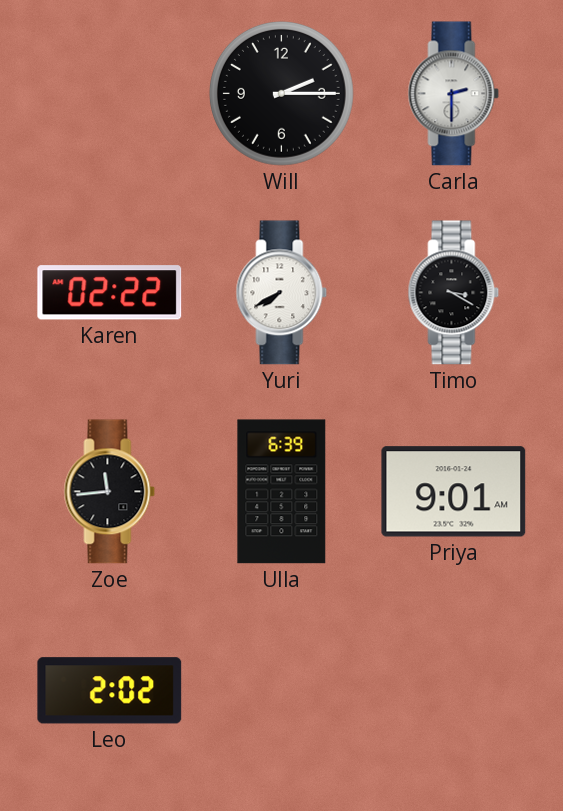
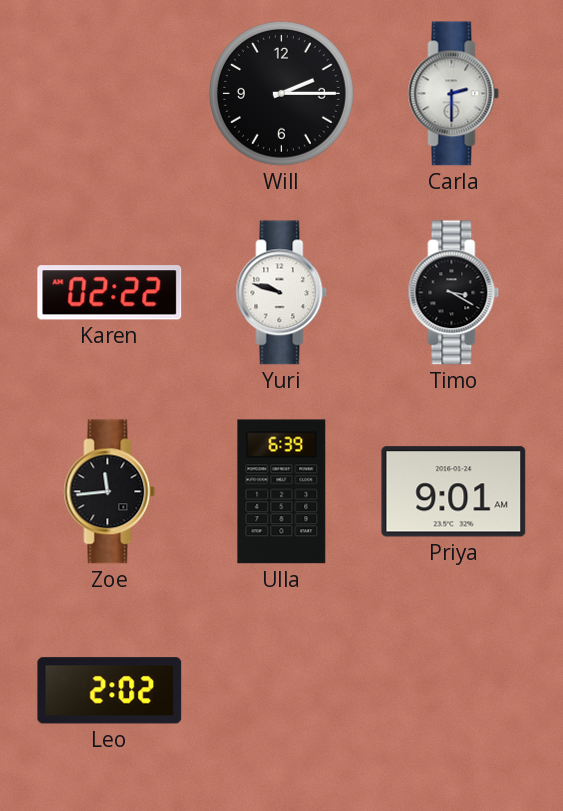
Yuri: 7:40 -> 9:48 (282, 293)
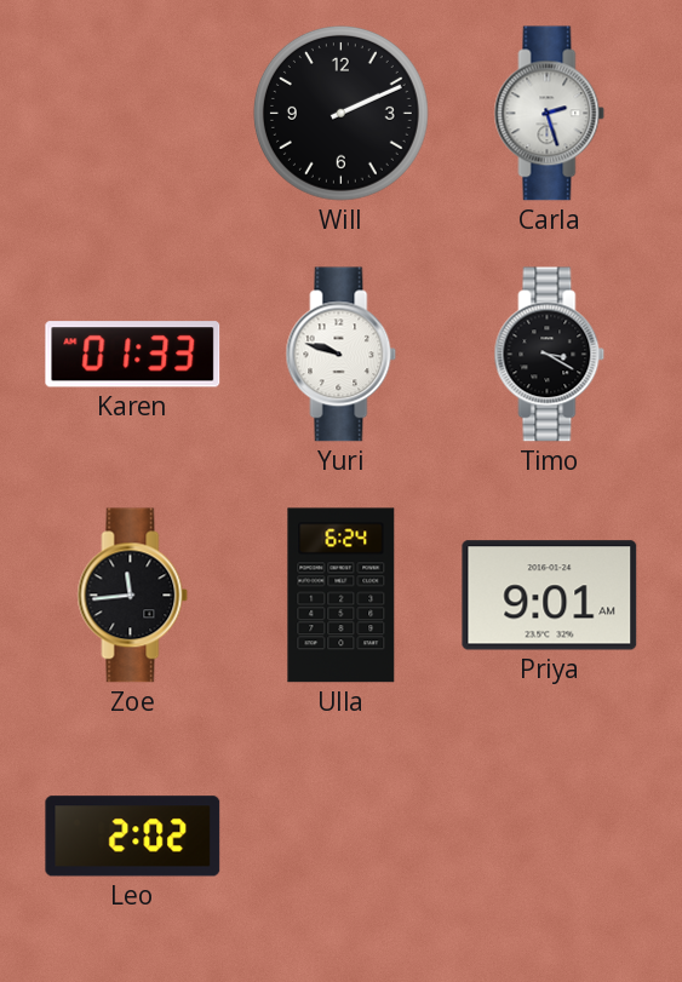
Will: 2:15 -> 2:11 (340, 113)
Carla: 2:30 -> 2:27 (550, 114)
Karen: 02:22 -> 01:33 (133, 355)
Ulla: 6:39 -> 6:24 (342, 596)
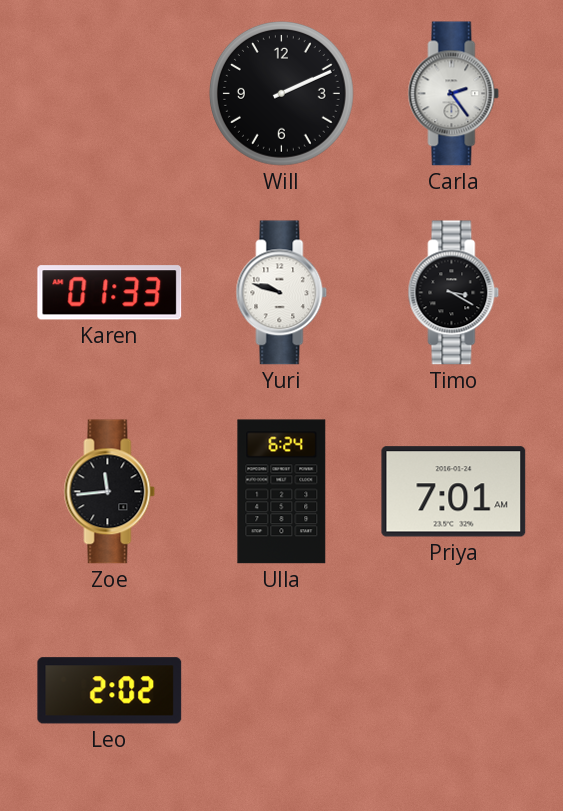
Carla: 2:27 -> 2:24 (454, 94)
Priya: 9:01 -> 7:01 (454, 492)
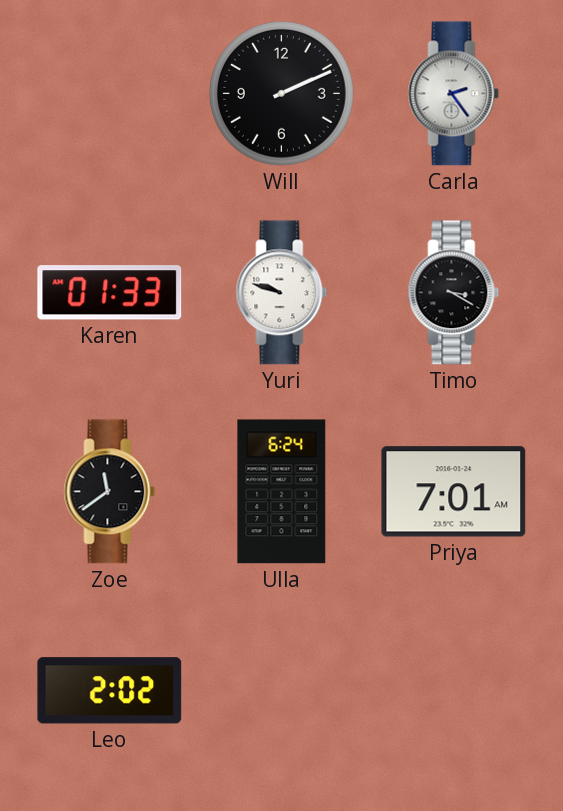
Zoe: 11:44 -> 11:39 (110, 492)
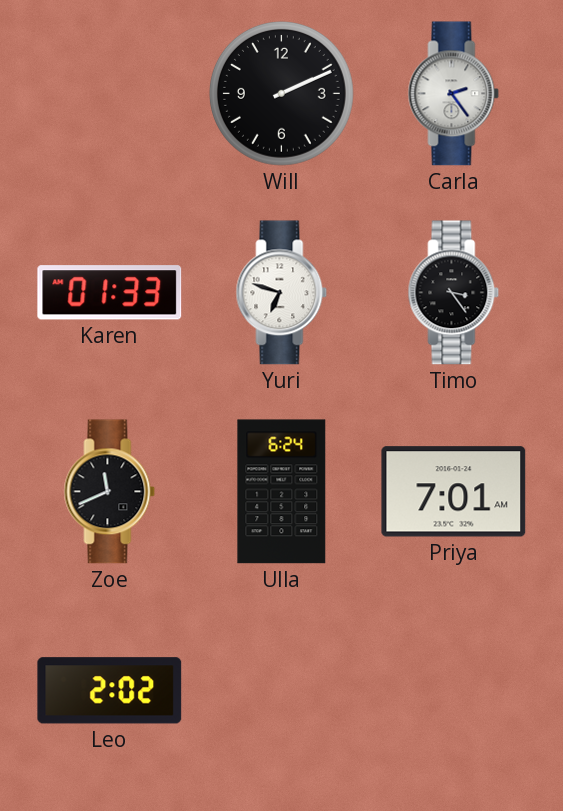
Yuri: 9:48 -> 6:48 (282, 293)
Timo: 3:20 -> 3:24 (454, 293)
Zoe: 11:39 -> 11:41 (110, 492)
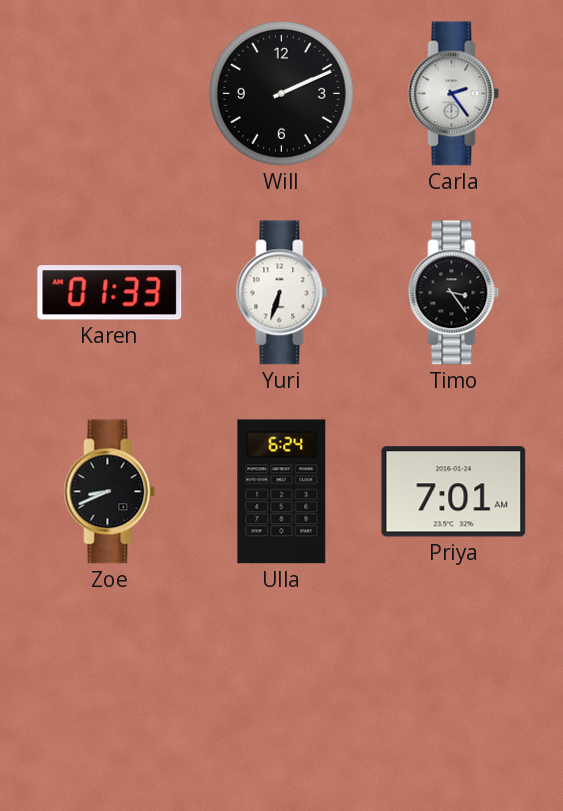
Yuri: 6:48 -> 6:33 (282, 293)
Zoe: 11:41 -> 8:41 (110, 492)
Leo: 2:02 -> none (110, 691)
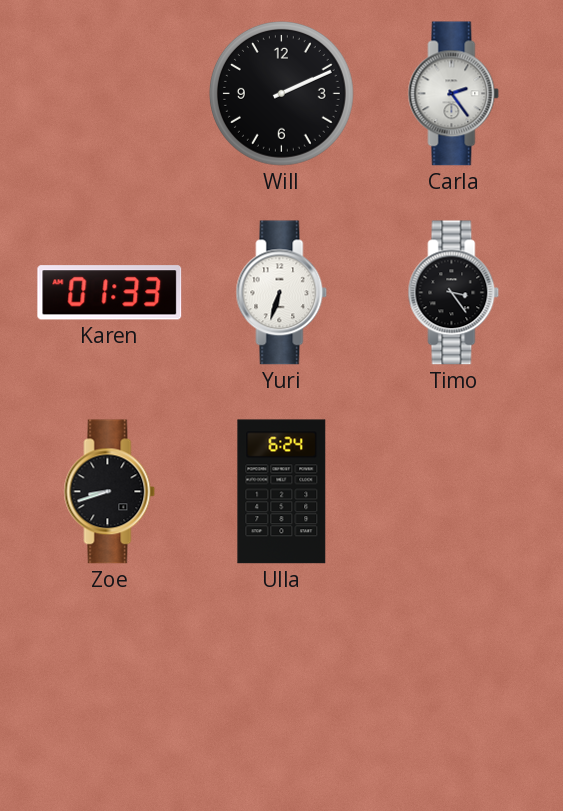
Zoe: 8:41 -> 8:42 (110, 492)
Priya: 7:01 -> none (454, 492)
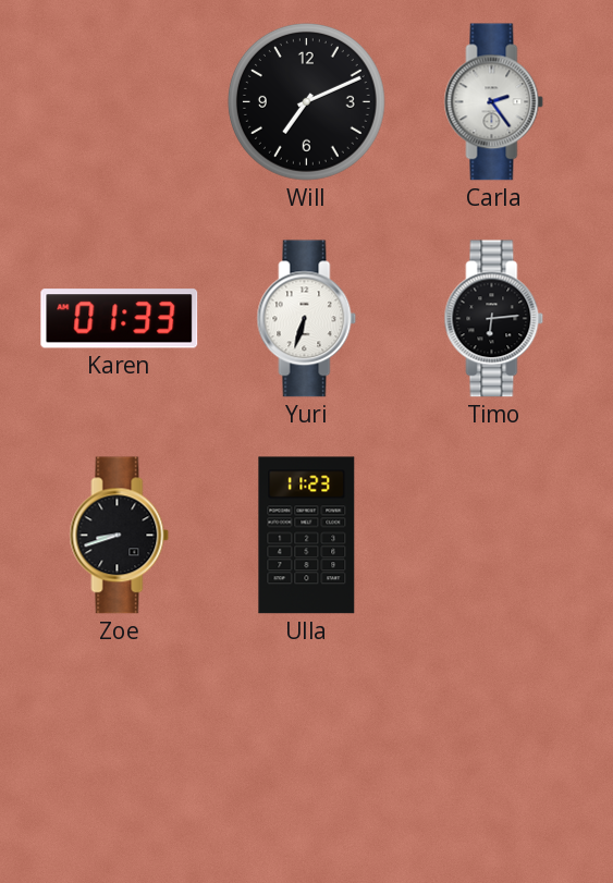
Will: 2:11 -> 7:11 (306, 101)
Timo: 3:24 -> 6:14 (494, 319)
Ulla: 6:24 -> 11:23 (307, 536)
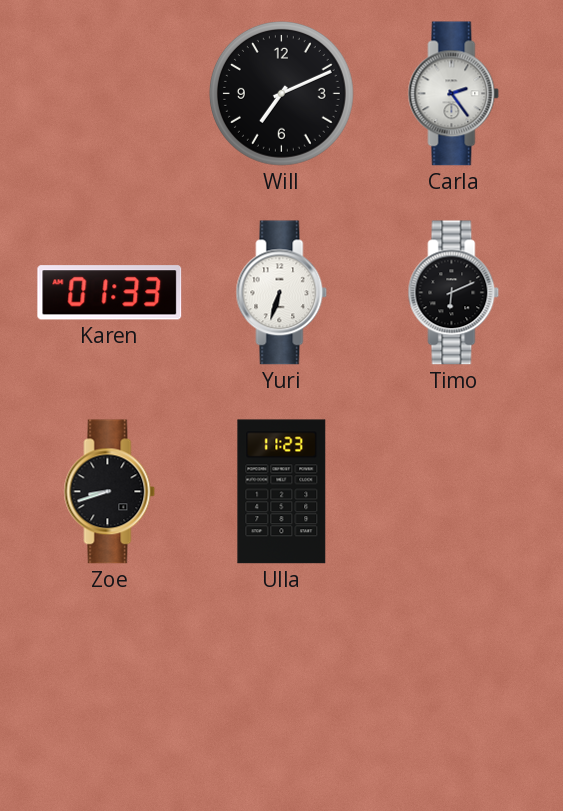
Timo: 6:14 -> 6:11 (454, 293)
